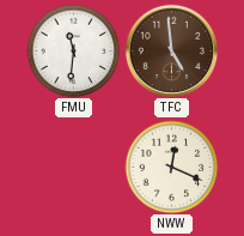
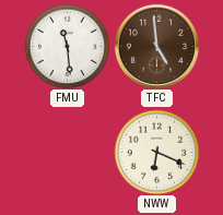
FMU: 11:31 -> 11:29 (67, 46)
NWW: 12:19 -> 6:19 (156, 152)
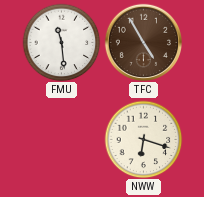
TFC: 4:59 -> 4:55 (143, 42)
NWW: 6:19 -> 6:18 (143, 139)
